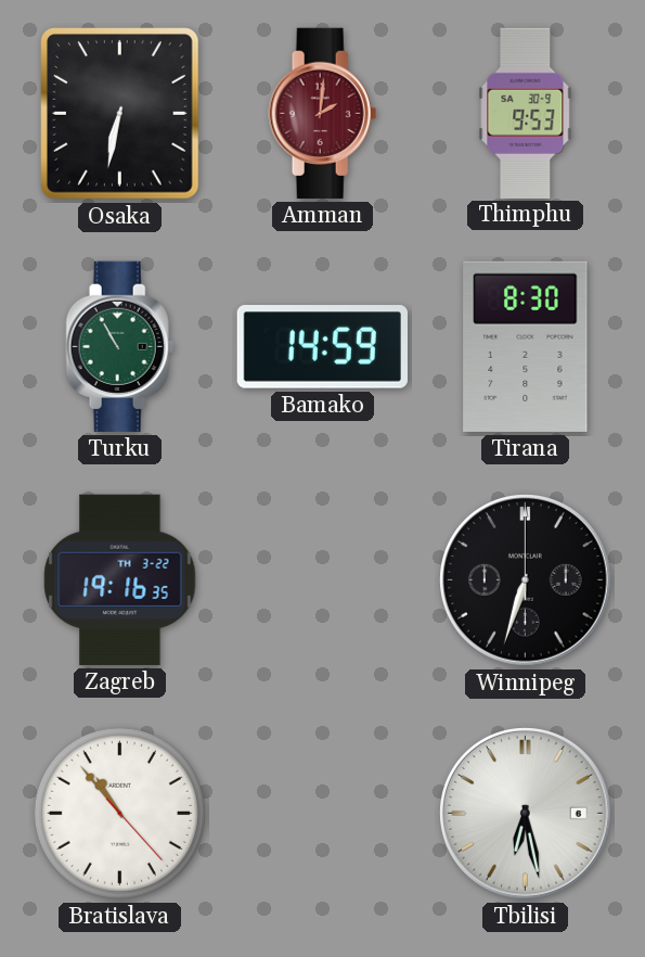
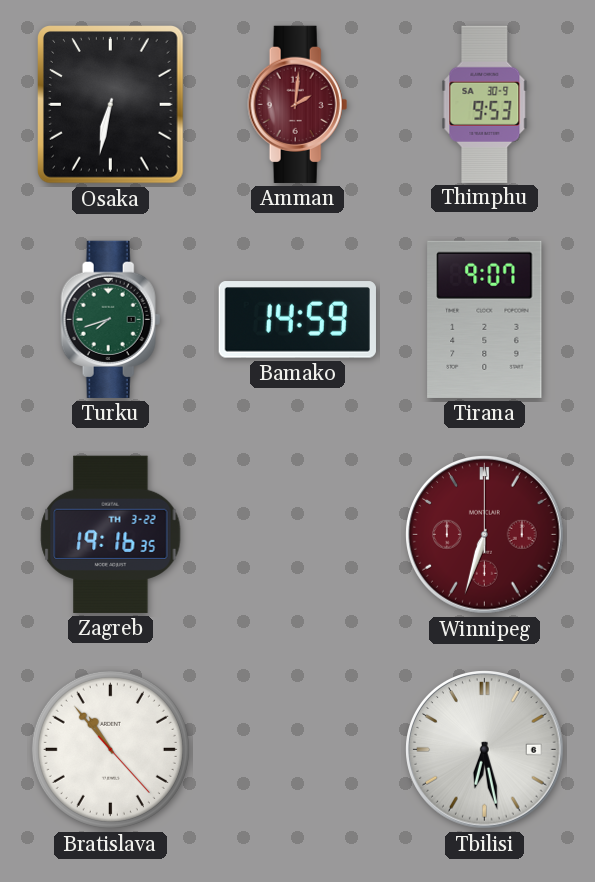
Turku: 10:55 -> 7:42 (111, 319)
Tirana: 8:30 -> 9:07 (485, 319)
Winnipeg dial: black -> burgundy (485, 535)
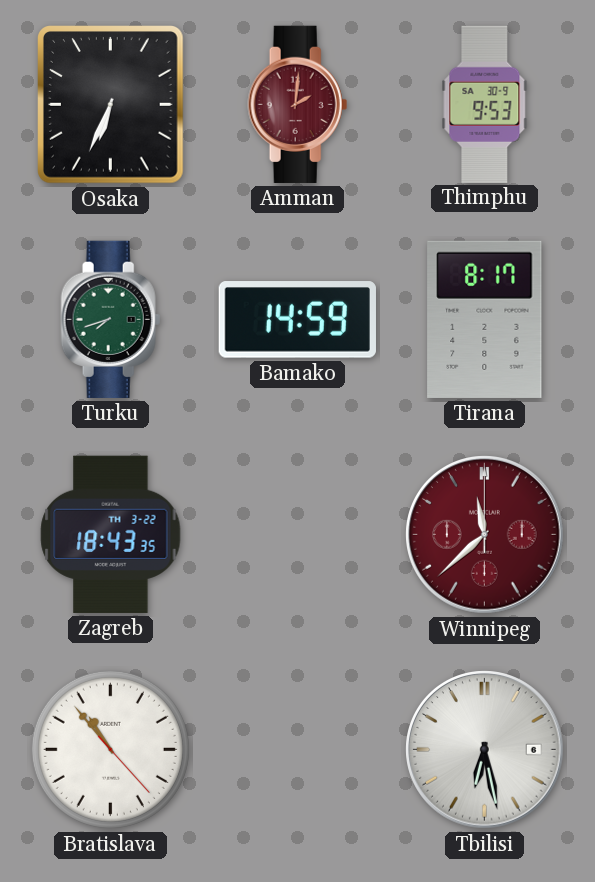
Osaka: 6:32 -> 6:34 (111, 105)
Tirana: 9:07 -> 8:17 (485, 319)
Zagreb: 19:16 -> 18:43 (111, 534)
Winnipeg: 6:33 -> 11:38 (485, 535)
